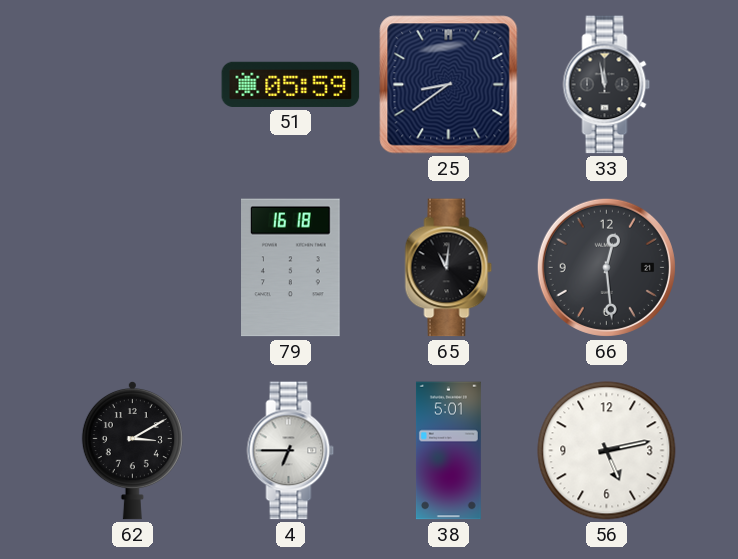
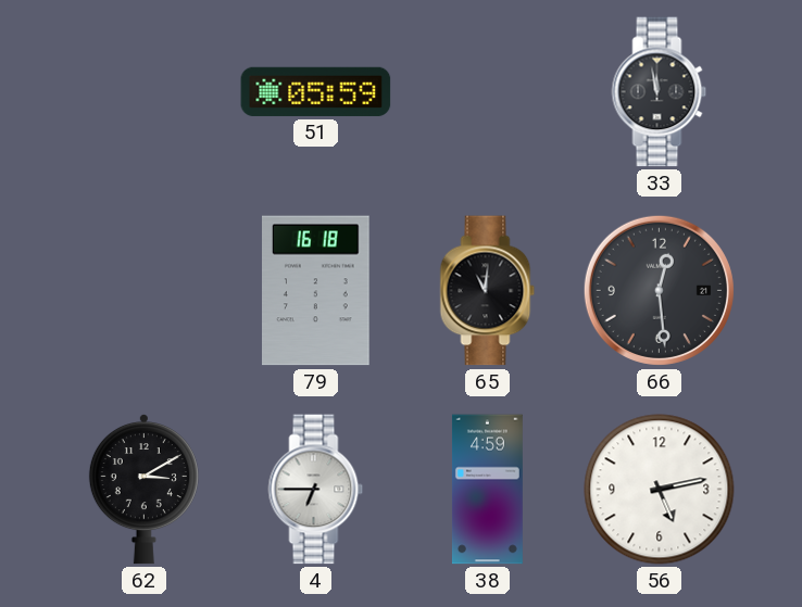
25: 8:39 -> none (449, 85)
38: 5:01 -> 4:59 (487, 490)
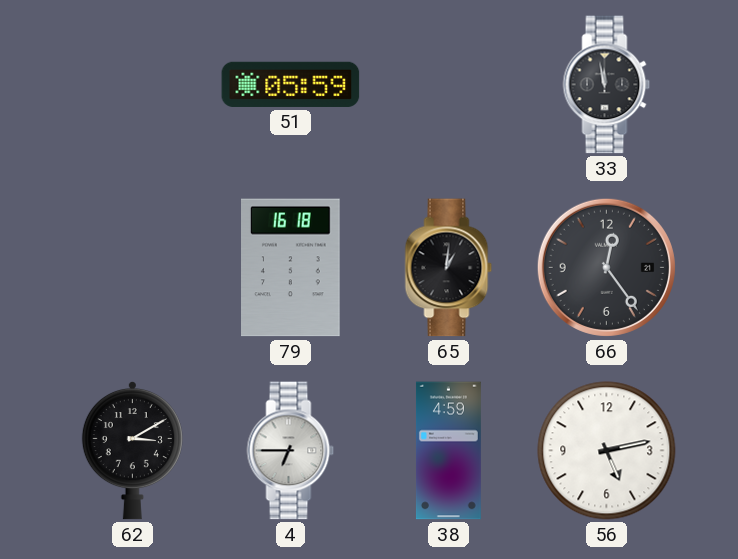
65: 11:01 -> 1:01 (449, 268)
66: 12:29 -> 12:24 (606, 267)
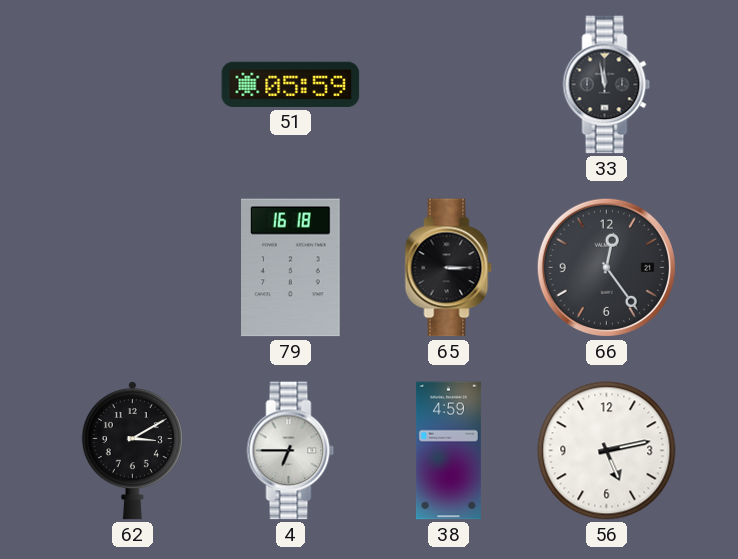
65: 1:01 -> 3:15 (449, 268)
